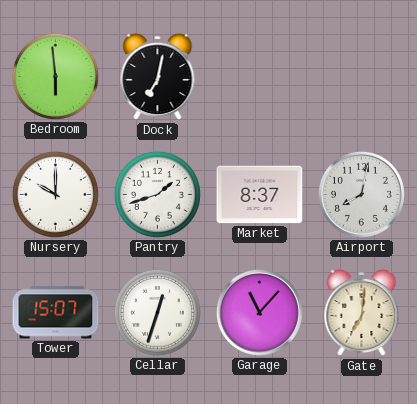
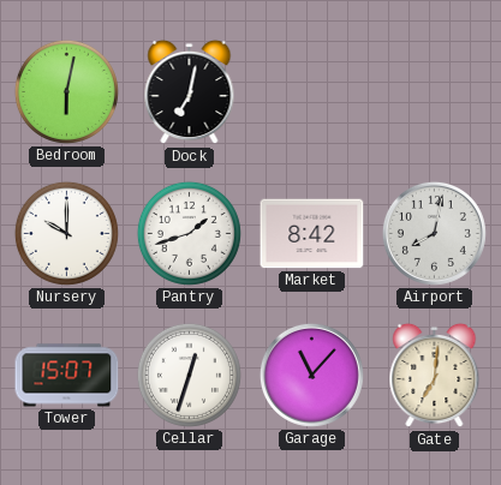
Bedroom: 5:59 -> 6:02 (66, 91)
Market: 8:37 -> 8:42 (312, 234)
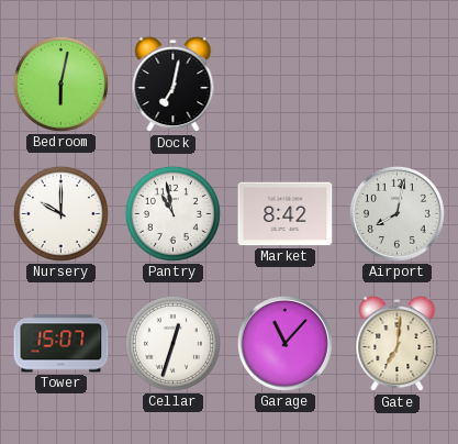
Pantry: 1:42 -> 10:58 (172, 213)
